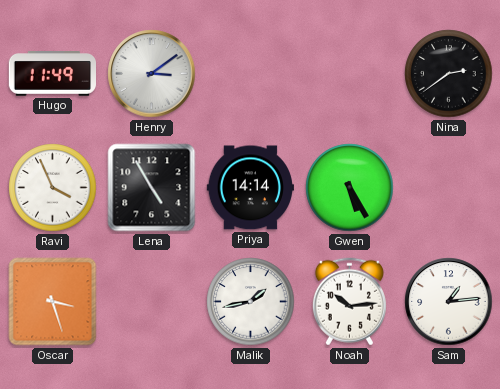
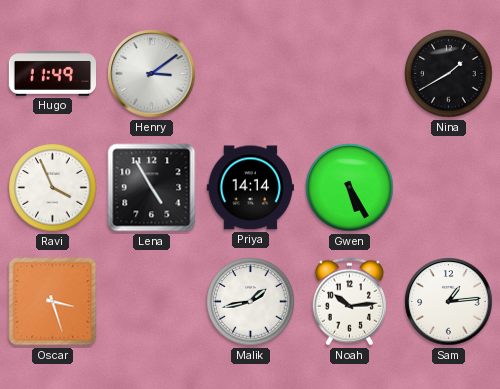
Nina: 2:39 -> 1:40 (449, 74)
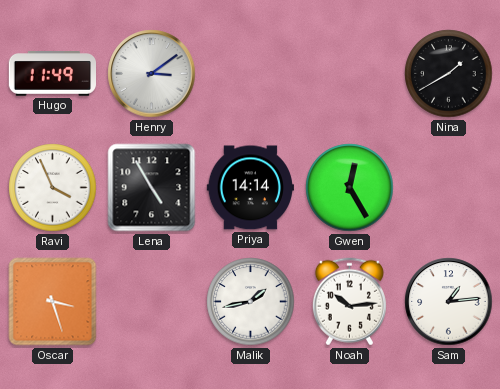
Gwen: 5:25 -> 12:25 (350, 188)
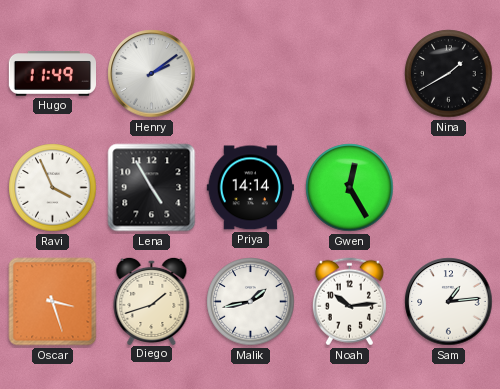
Henry: 3:09 -> 2:09 (152, 74)
Diego: none -> 1:42 (152, 300)
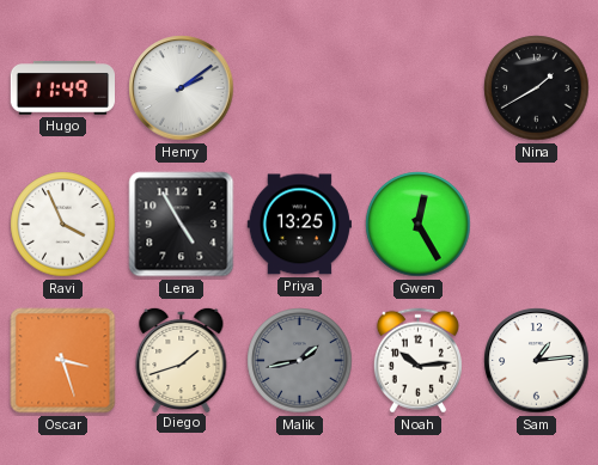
Priya: 14:14 -> 13:25 (299, 225)
Malik dial: white -> grey (300, 361)
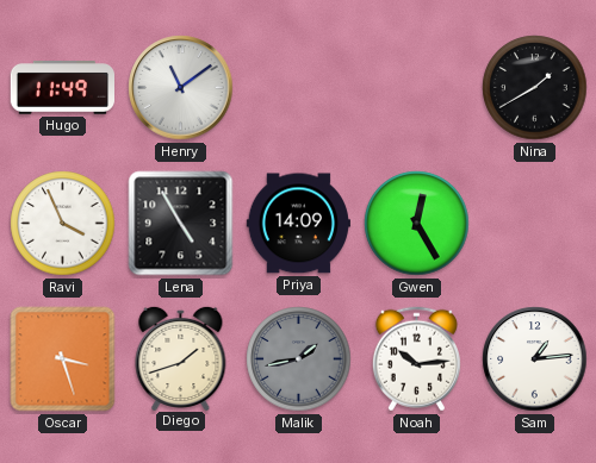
Henry: 2:09 -> 11:09 (181, 88)
Priya: 13:25 -> 14:09 (298, 224)
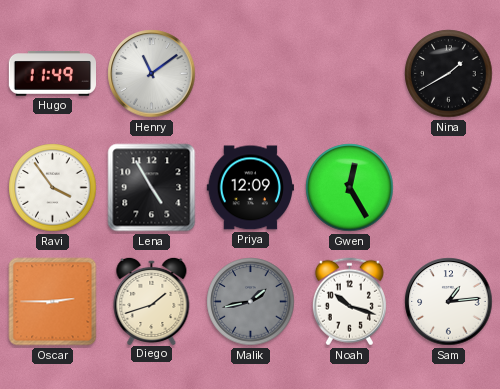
Ravi: 3:56 -> 3:54 (53, 188)
Priya: 14:09 -> 12:09 (250, 188)
Oscar: 3:27 -> 2:45 (53, 302)
Noah: 10:14 -> 10:18 (349, 302)
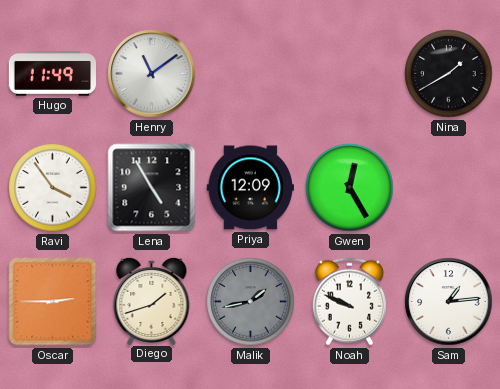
Noah: 10:18 -> 9:49 (349, 302)
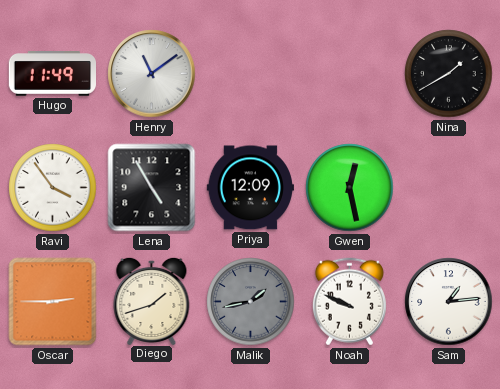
Gwen: 12:25 -> 12:28 (350, 188)
